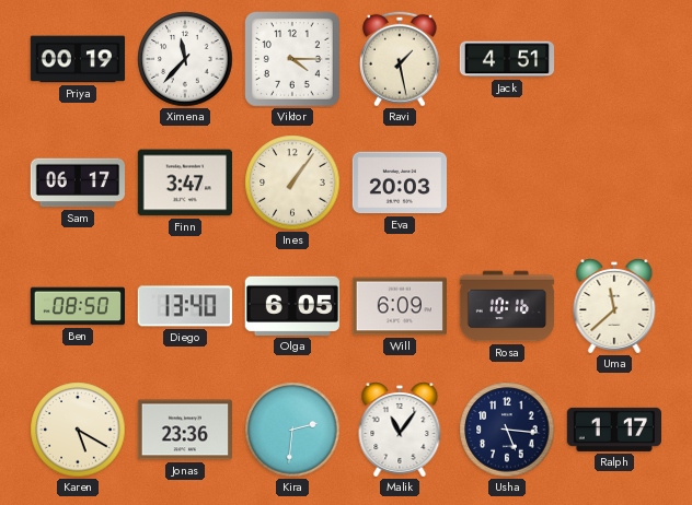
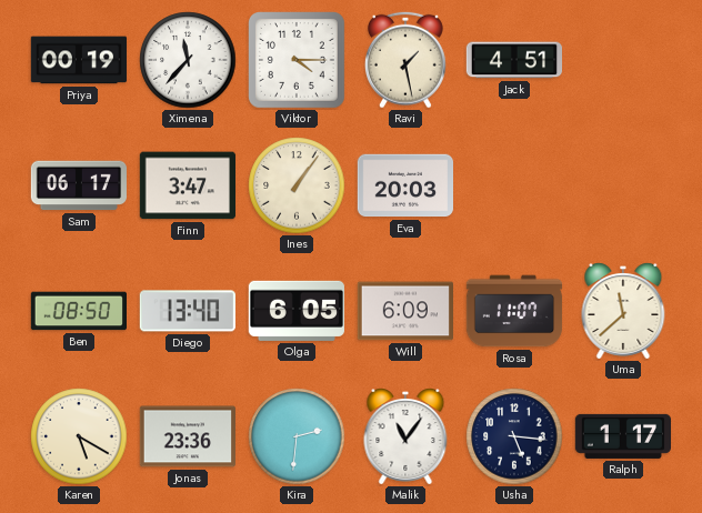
Rosa: 10:16 -> 11:07 (514, 311)
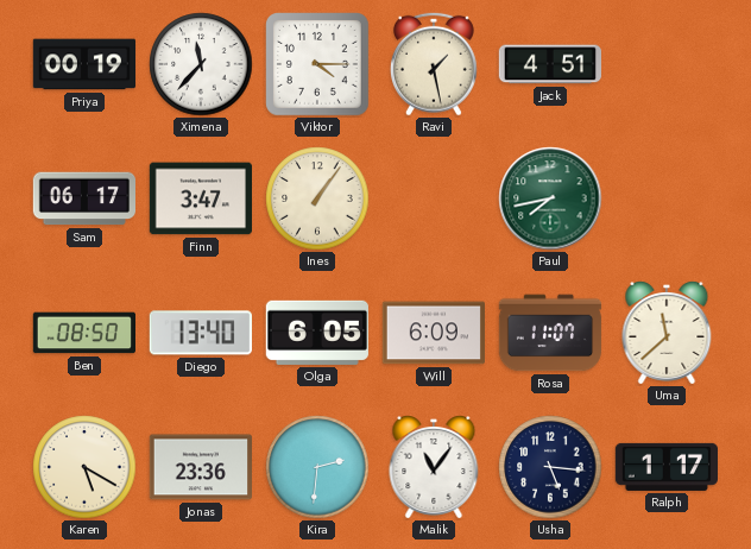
Eva: 20:03 -> none (404, 185)
Paul: none -> 7:43 (550, 198)
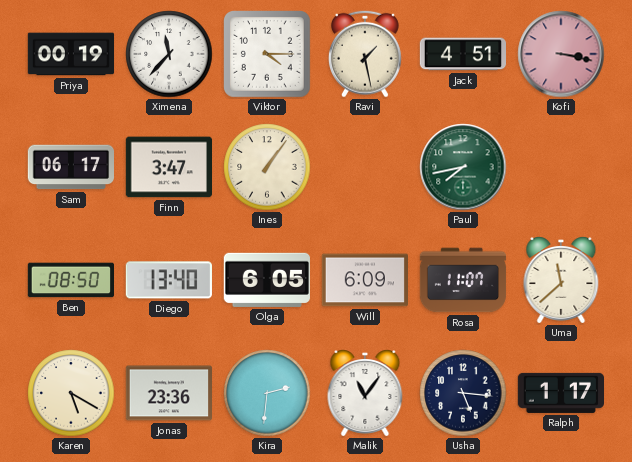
Kofi: none -> 3:17 (561, 54)
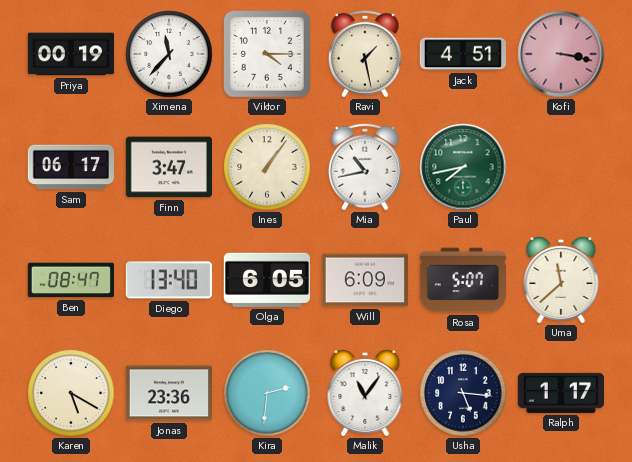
Mia: none -> 10:43 (365, 167)
Ben: 08:50 -> 08:47 (70, 280)
Rosa: 11:07 -> 5:07 (463, 280)
